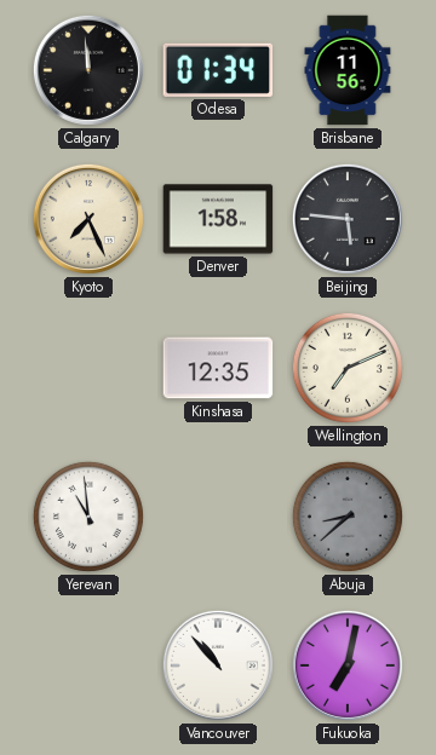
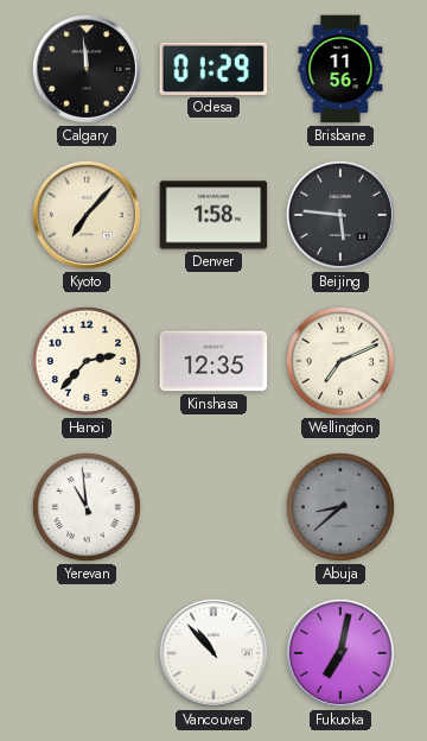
Odesa: 01:34 -> 01:29 (213, 69)
Kyoto: 7:26 -> 7:07 (87, 215)
Hanoi: none -> 2:37 (87, 361)
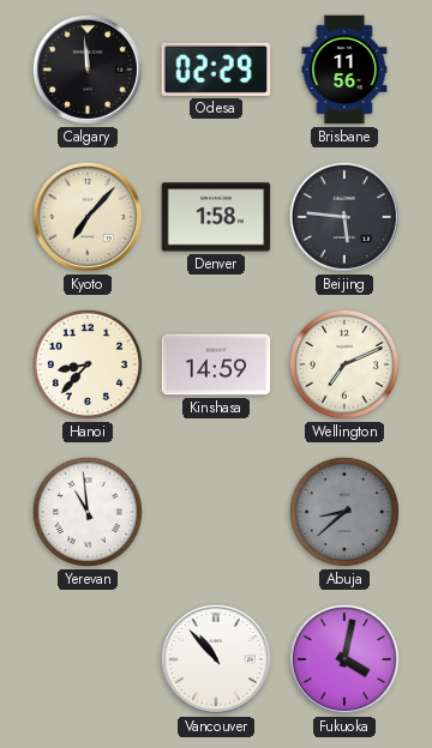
Odesa: 01:29 -> 02:29 (216, 70)
Hanoi: 2:37 -> 8:37 (88, 364)
Kinshasa: 12:35 -> 14:59 (216, 364)
Fukuoka: 7:02 -> 4:02 (344, 659)
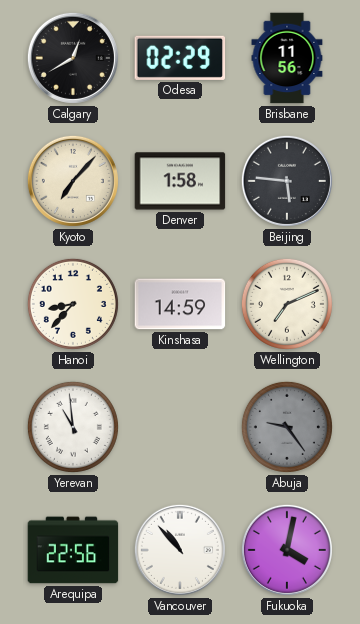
Calgary: 11:59 -> 12:40 (73, 58)
Abuja: 8:38 -> 9:24 (287, 427)
Arequipa: none -> 22:56 (73, 550)
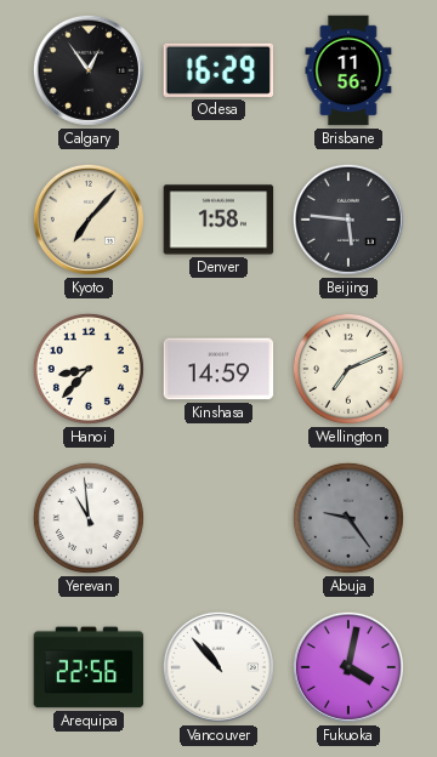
Calgary: 12:40 -> 12:54 (89, 70)
Odesa: 02:29 -> 16:29 (218, 70)
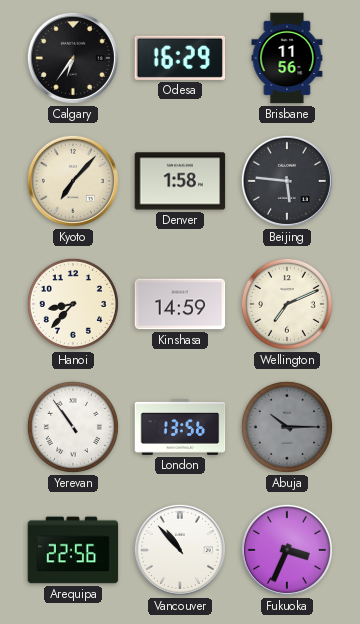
Calgary: 12:54 -> 6:36 (73, 58)
Yerevan: 10:59 -> 10:54 (73, 427)
London: none -> 13:56 (180, 427)
Abuja: 9:24 -> 10:15 (287, 427)
Fukuoka: 4:02 -> 3:34 (287, 550)
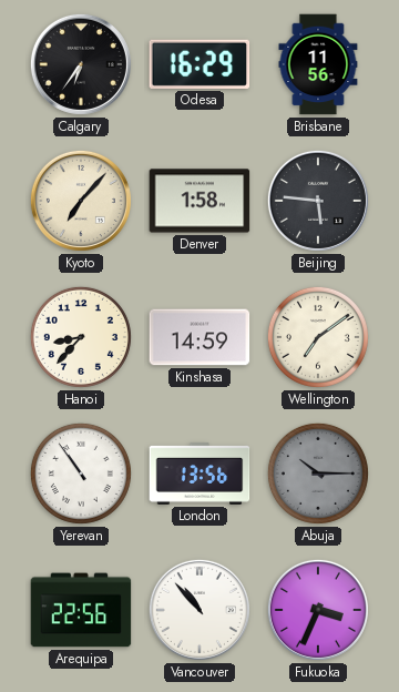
Wellington: 7:11 -> 7:09 (318, 337)
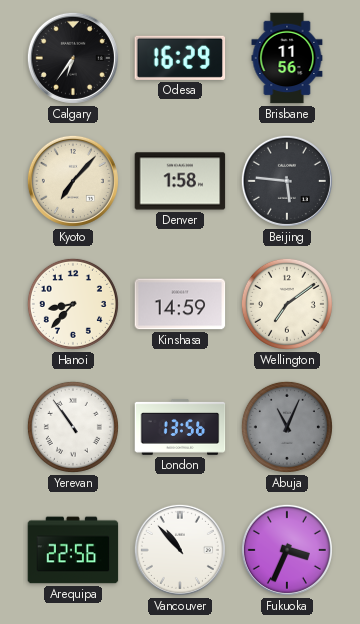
Abuja: 10:15 -> 11:04 (287, 427)
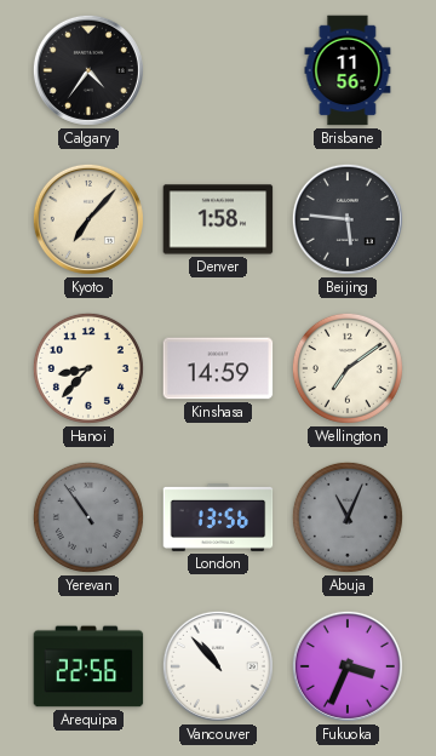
Calgary: 6:36 -> 4:36 (88, 70)
Odesa: 16:29 -> none (180, 58)
Yerevan dial: white -> grey (88, 517)
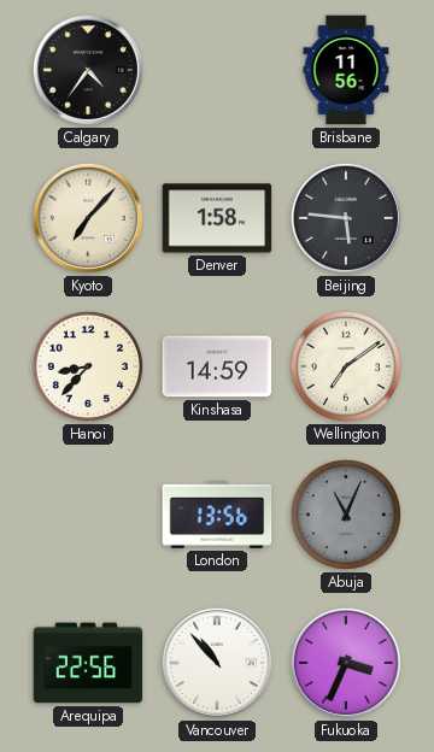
Yerevan: 10:54 -> none (88, 517)
